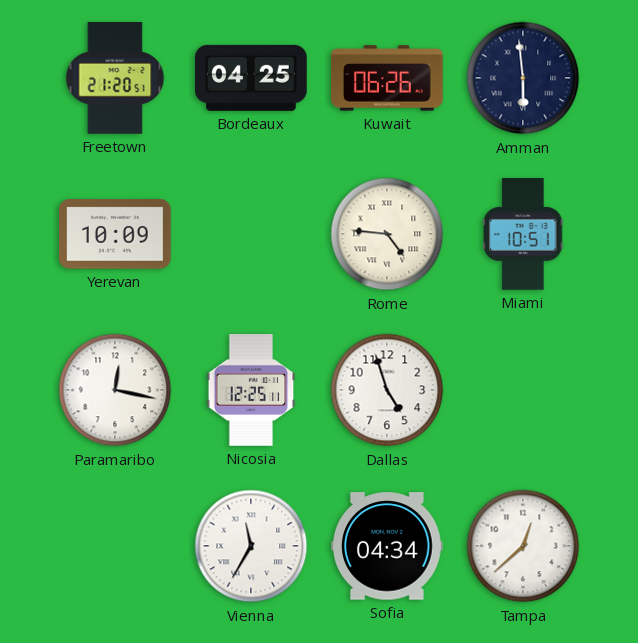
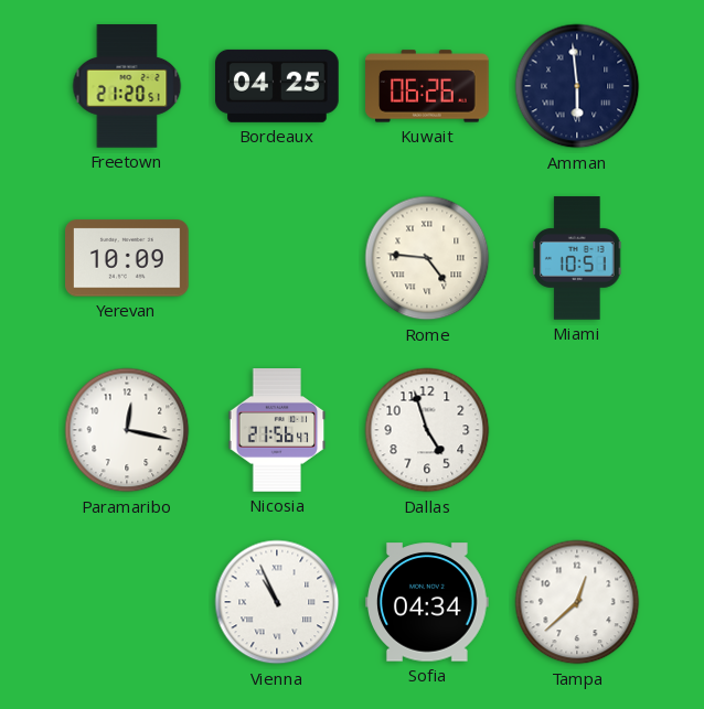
Nicosia: 12:25 -> 21:56 (277, 430)
Vienna: 11:35 -> 10:56 (277, 602)
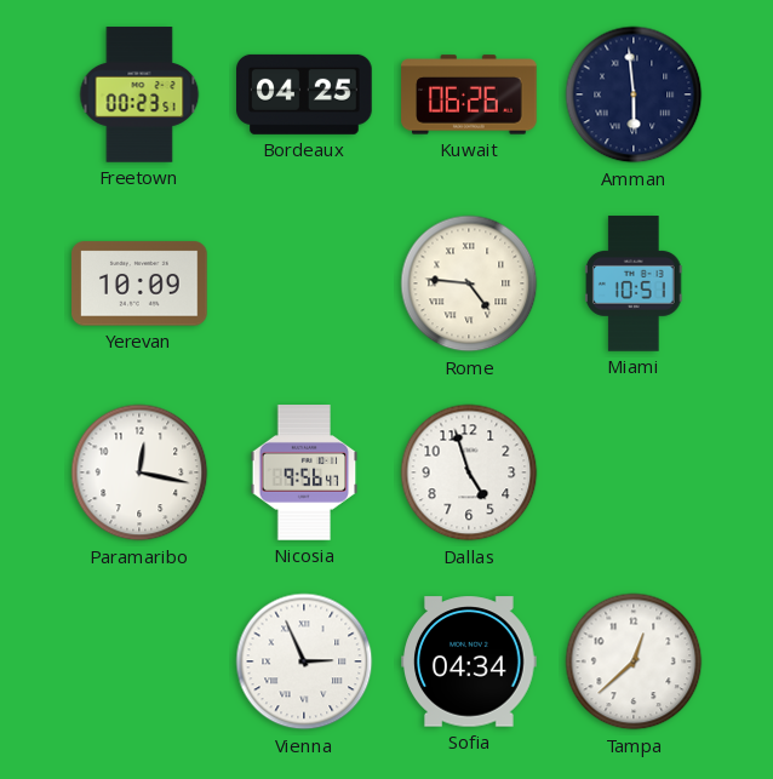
Freetown: 21:20 -> 00:23 (139, 94)
Nicosia: 21:56 -> 9:56 (304, 472)
Vienna: 10:56 -> 2:56 (304, 661)
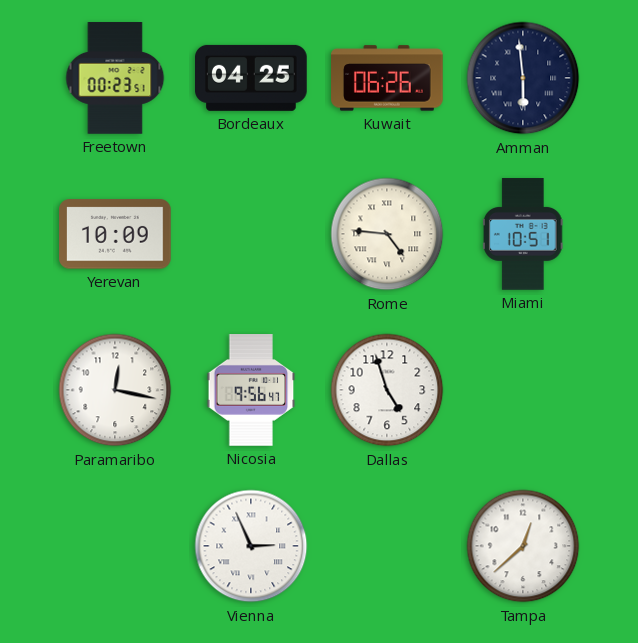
Sofia: 04:34 -> none (469, 661)
